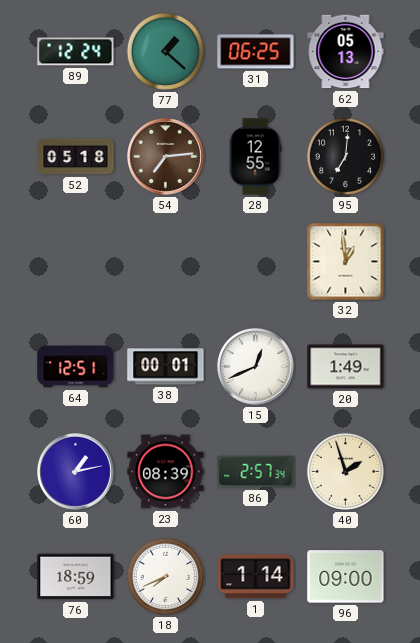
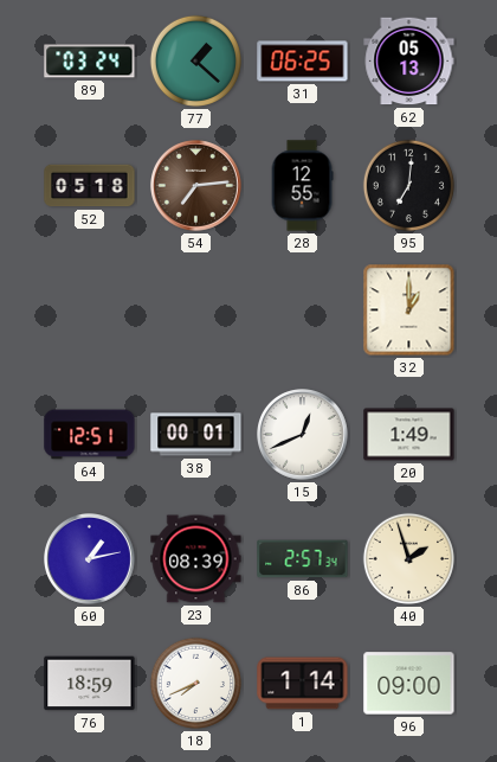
89: 12:24 -> 03:24 (90, 62)
32: 12:59 -> 1:00 (409, 310)
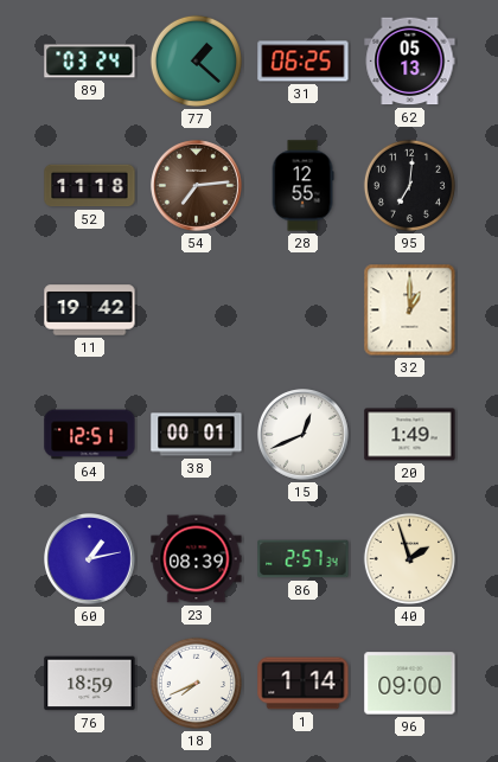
52: 05:18 -> 11:18 (90, 186)
11: none -> 19:42 (90, 310)
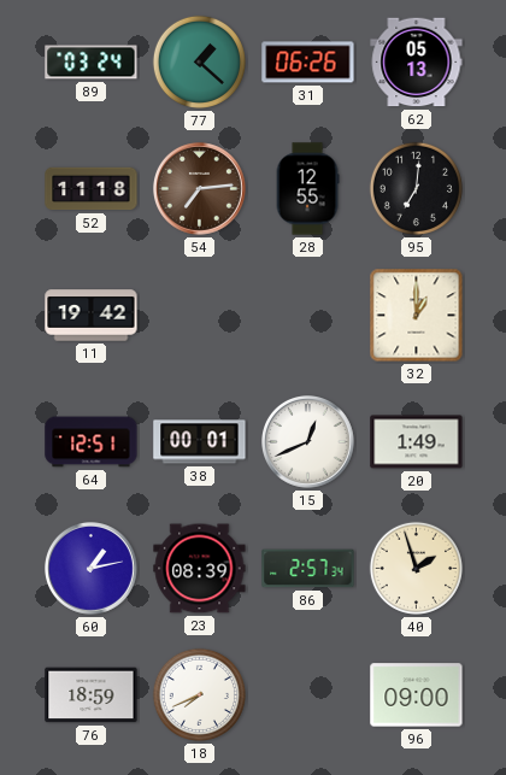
31: 06:25 -> 06:26 (308, 63)
1: 1:14 -> none (304, 684)
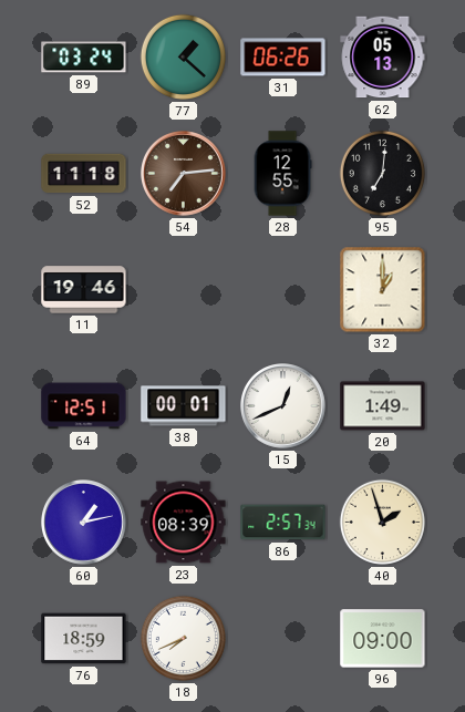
11: 19:42 -> 19:46 (84, 290)
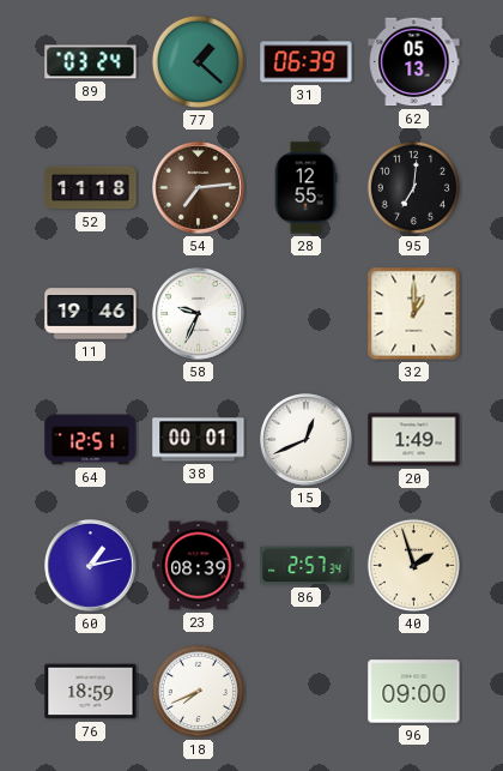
31: 06:26 -> 06:39 (307, 62)
58: none -> 9:34 (199, 314)
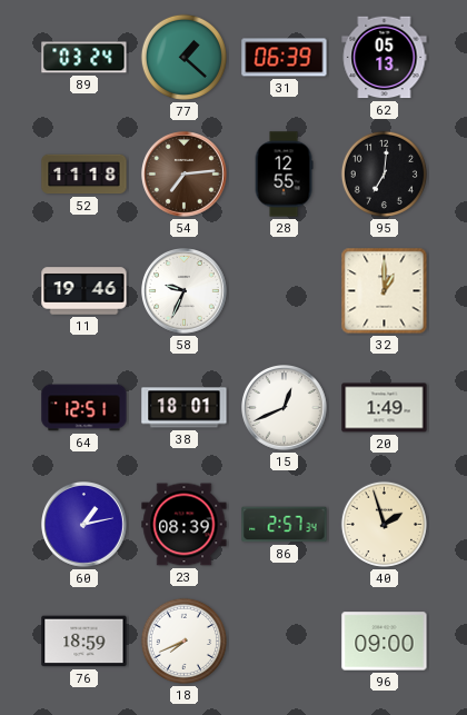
38: 00:01 -> 18:01 (185, 408)
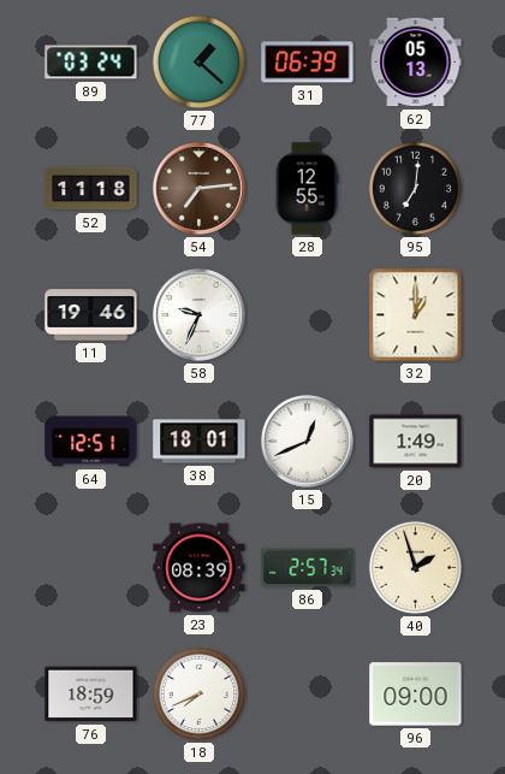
60: 1:13 -> none (85, 525)
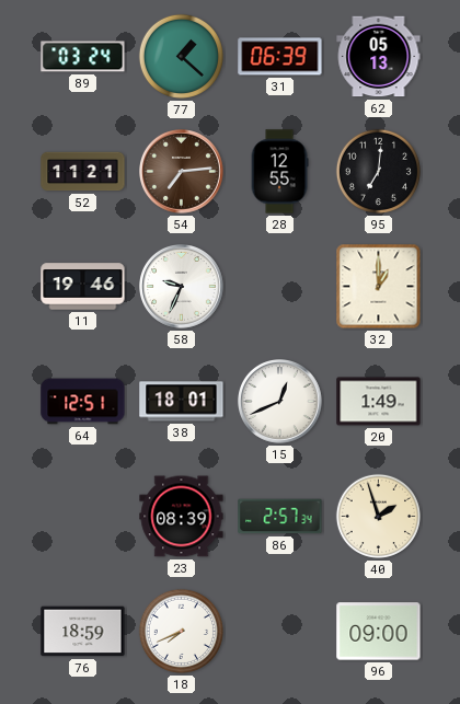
52: 11:18 -> 11:21 (83, 172)
